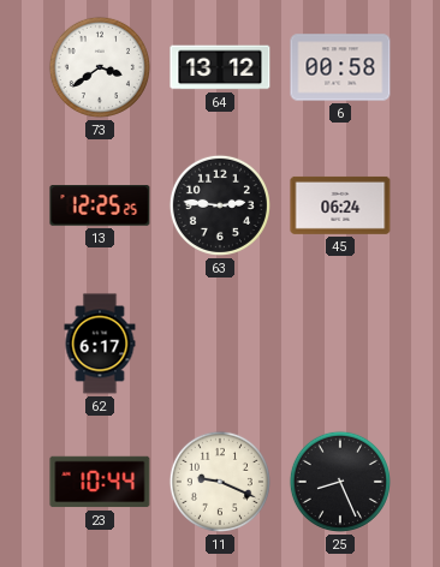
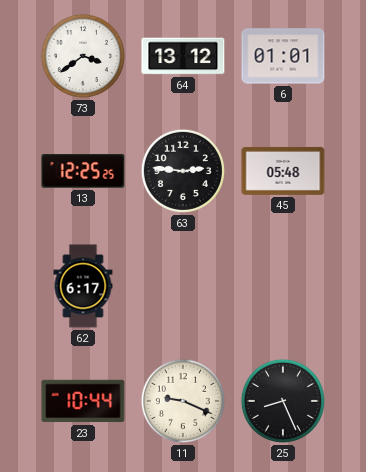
6: 00:58 -> 01:01 (283, 56)
45: 06:24 -> 05:48 (283, 171)
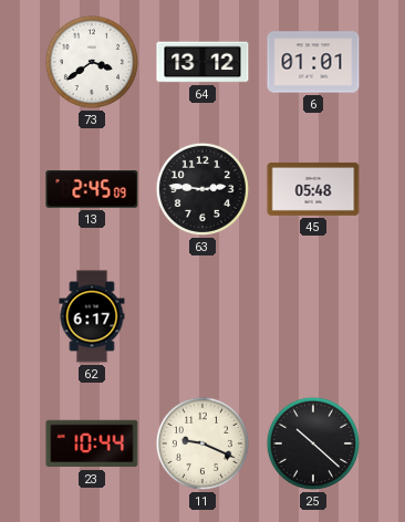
13: 12:25 -> 2:45 (92, 189)
25: 8:26 -> 10:22 (313, 443)
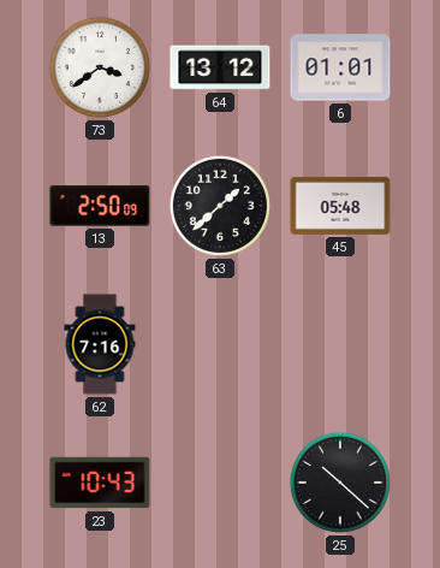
13: 2:45 -> 2:50 (100, 206)
63: 2:46 -> 1:38 (220, 206)
62: 6:17 -> 7:16 (100, 344)
23: 10:44 -> 10:43 (100, 483)
11: 9:19 -> none (202, 443)
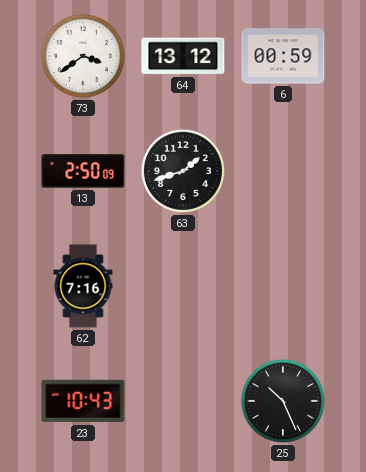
6: 01:01 -> 00:59 (283, 56)
63: 1:38 -> 1:42 (183, 171)
45: 05:48 -> none (340, 206)
25: 10:22 -> 10:26 (283, 401)
